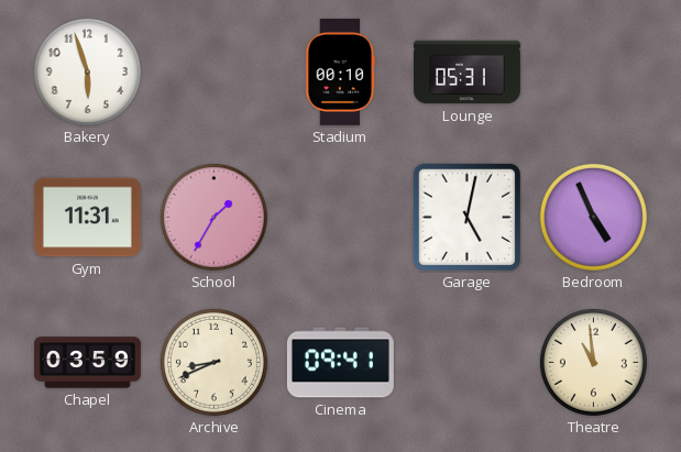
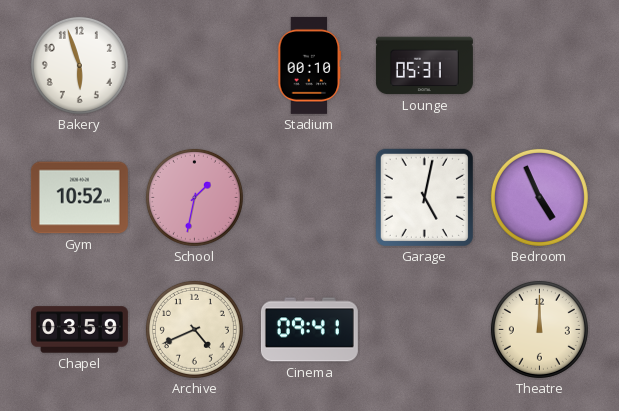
Gym: 11:31 -> 10:52 (79, 198)
School: 1:35 -> 1:32 (194, 197)
Archive: 8:41 -> 4:41 (194, 329)
Theatre: 10:59 -> 12:00 (539, 329)
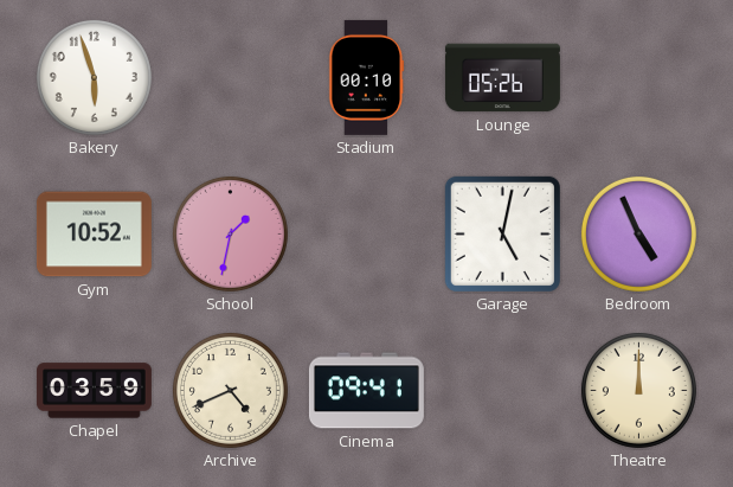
Lounge: 05:31 -> 05:26 (502, 78)
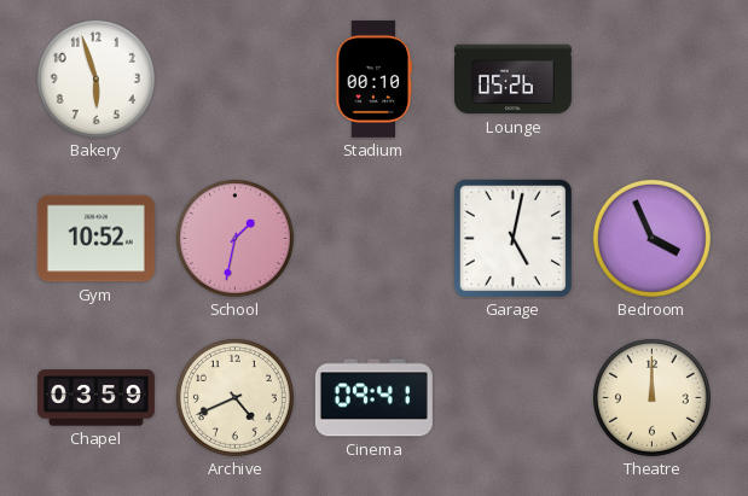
Bedroom: 4:56 -> 3:56 (651, 238)
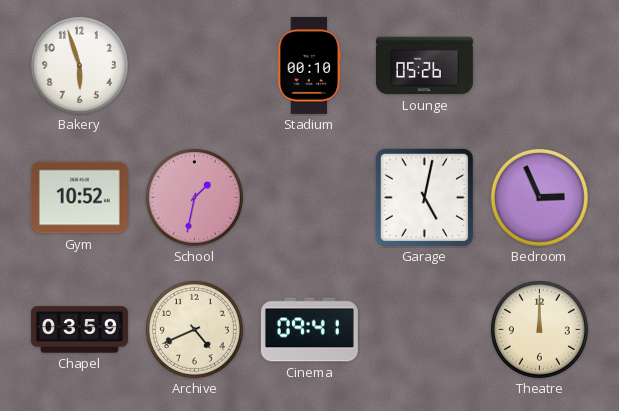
Bedroom: 3:56 -> 2:56 (539, 197)
